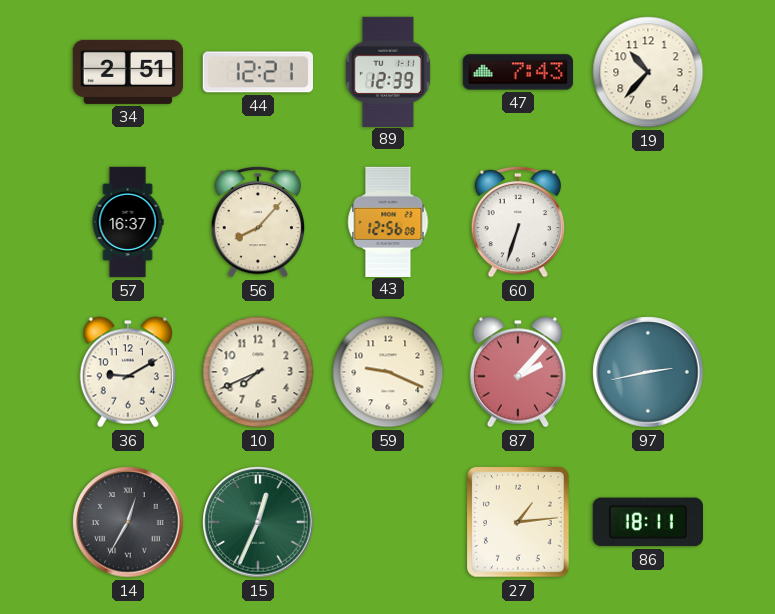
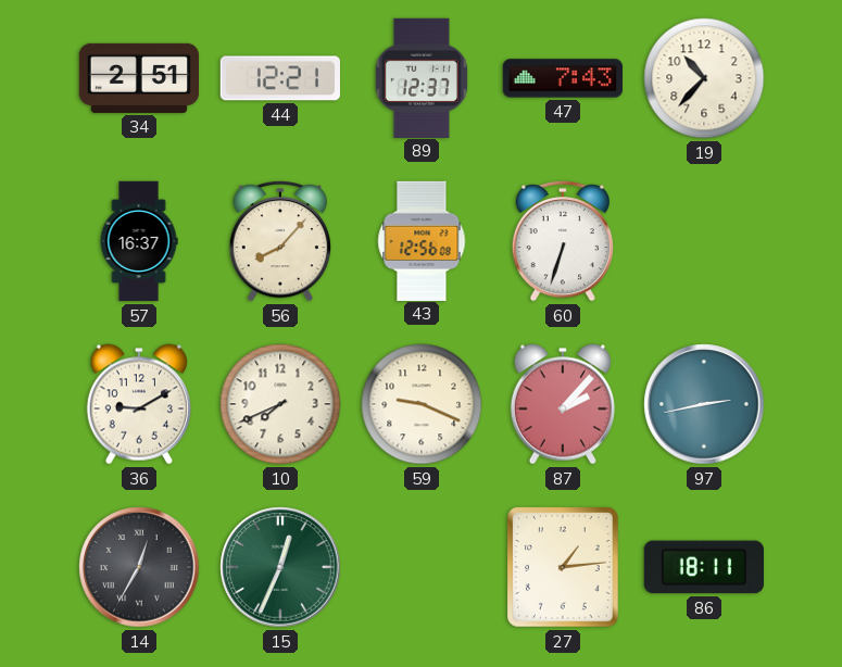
89: 12:39 -> 12:37 (422, 77)
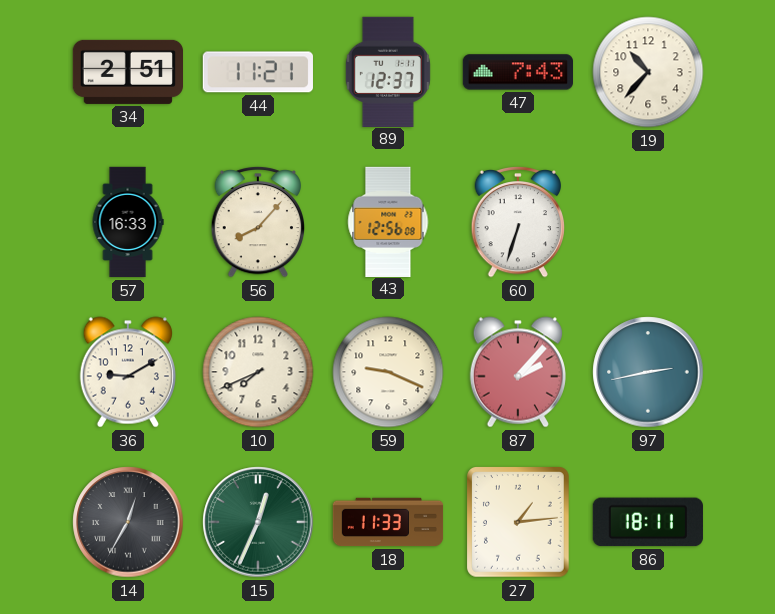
44: 12:21 -> 11:21 (258, 72)
57: 16:37 -> 16:33 (128, 222)
18: none -> 11:33 (388, 522)
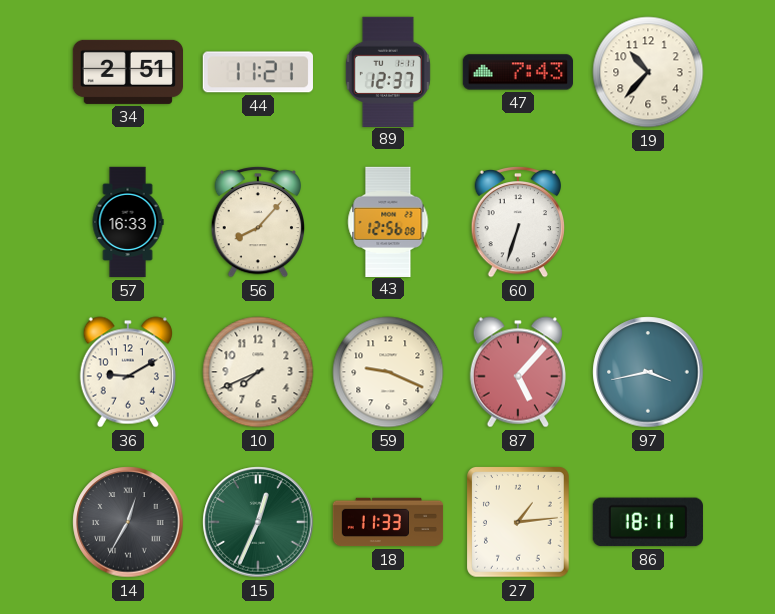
87: 2:07 -> 5:07 (518, 372)
97: 2:43 -> 3:43 (648, 372)
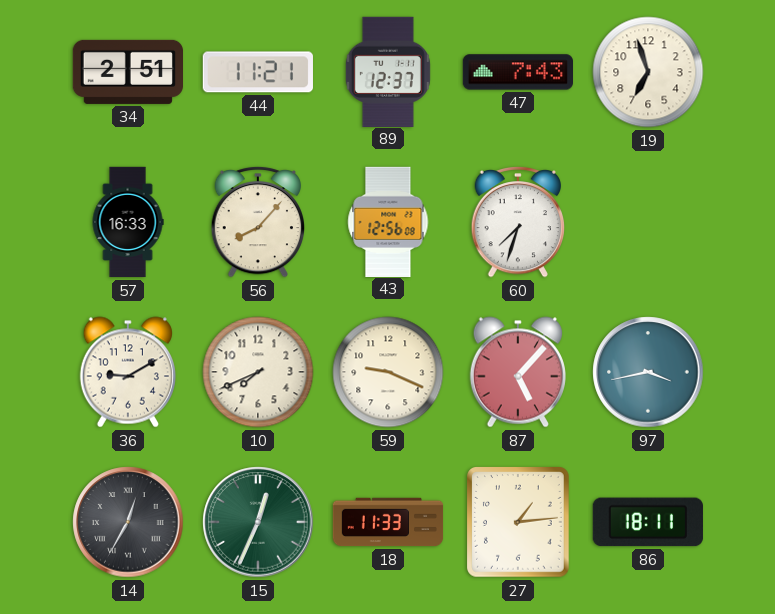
19: 10:37 -> 6:57 (648, 72)
60: 6:33 -> 7:33 (517, 222)
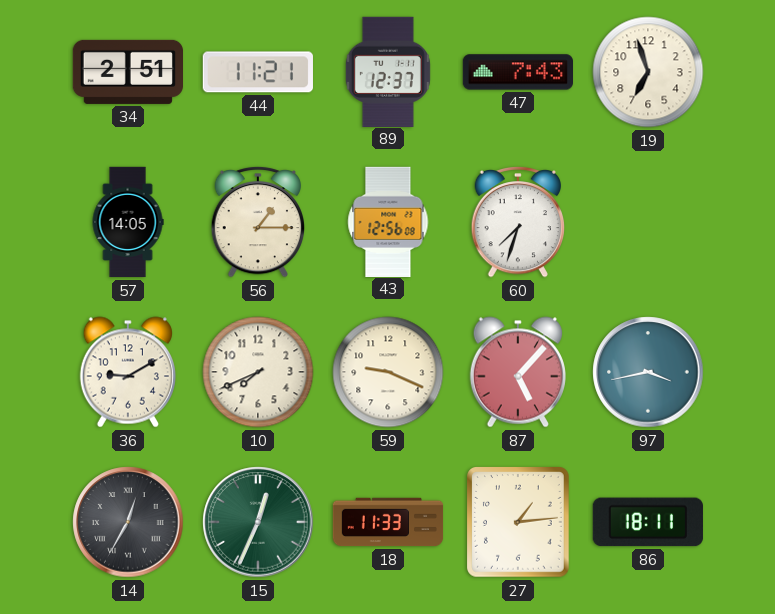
57: 16:33 -> 14:05 (128, 222)
56: 8:07 -> 1:15 (257, 222)
